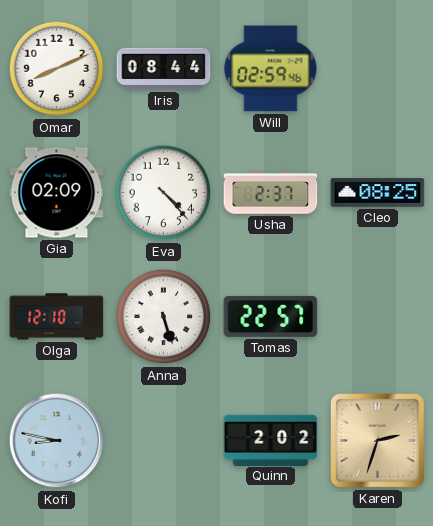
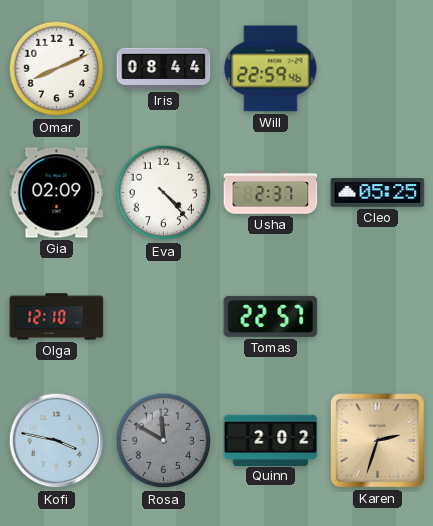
Will: 02:59 -> 22:59 (271, 69)
Cleo: 08:25 -> 05:25 (378, 193)
Anna: 5:27 -> none (164, 317)
Kofi: 8:47 -> 3:47 (57, 441)
Rosa: none -> 11:50 (164, 441)
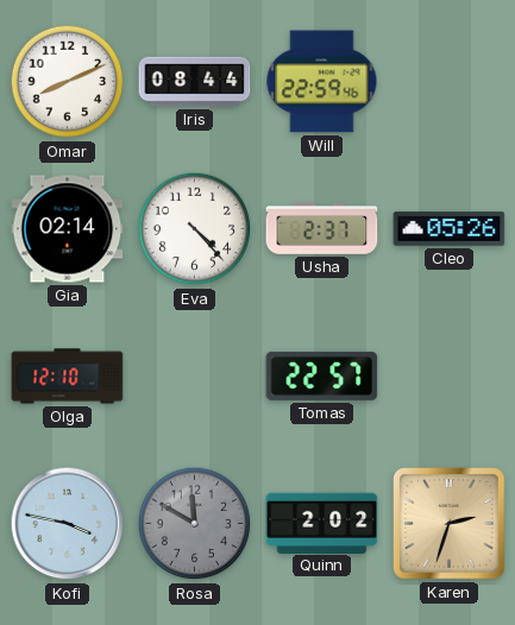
Gia: 02:09 -> 02:14 (68, 229)
Cleo: 05:25 -> 05:26 (450, 229)
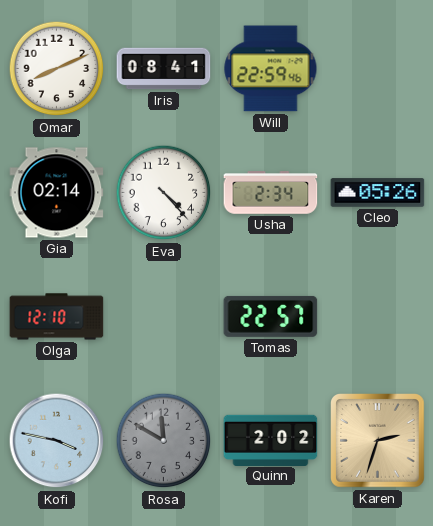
Iris: 08:44 -> 08:41 (164, 69)
Usha: 2:37 -> 2:34 (271, 193)
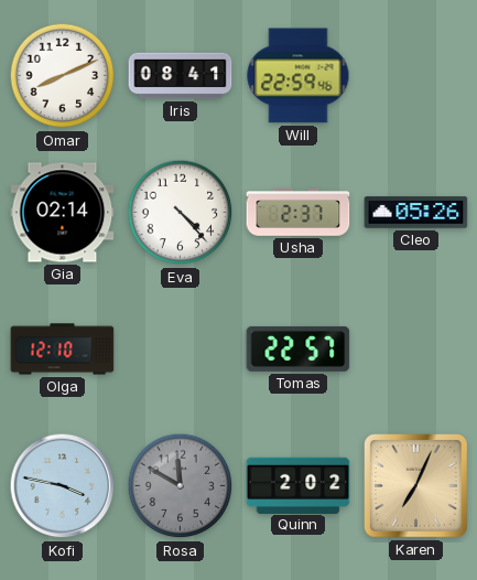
Usha: 2:34 -> 2:37 (299, 213)
Karen: 2:33 -> 7:04 (416, 486)
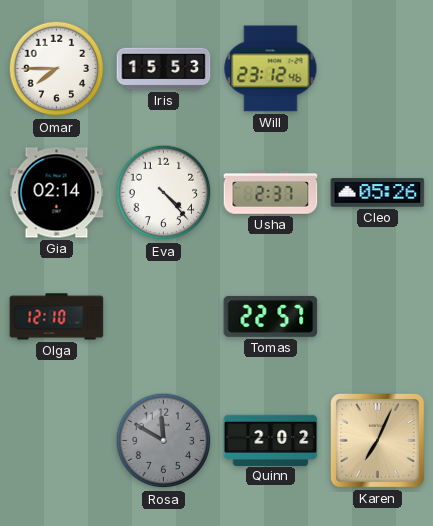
Omar: 8:11 -> 7:45 (57, 69)
Iris: 08:41 -> 15:53 (164, 69)
Will: 22:59 -> 23:12 (271, 69)
Kofi: 3:47 -> none (63, 486)
